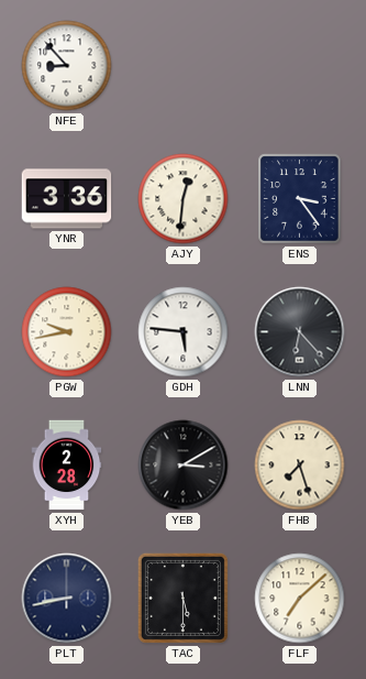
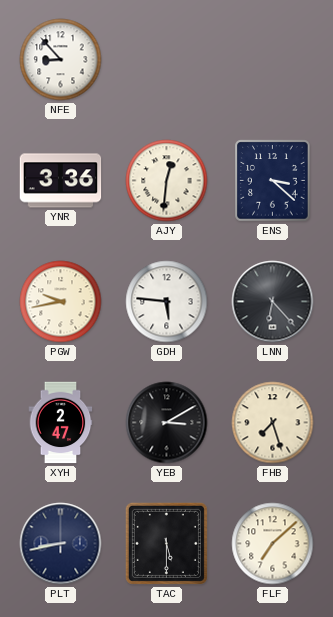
ENS: 3:24 -> 3:22 (273, 181)
XYH: 2:28 -> 2:47 (61, 423)
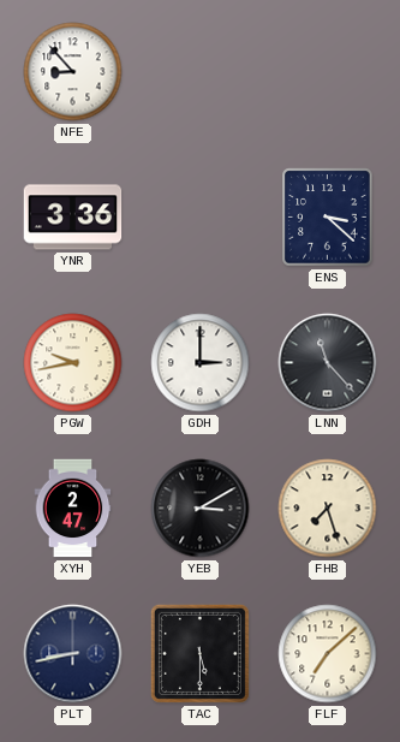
AJY: 12:31 -> none (167, 181)
GDH: 5:46 -> 3:00 (201, 363)
LNN: 6:23 -> 11:23 (328, 363)
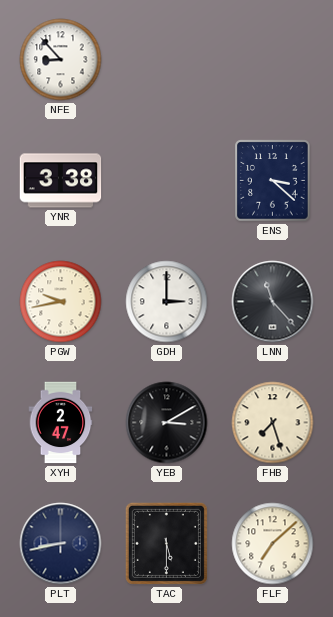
YNR: 3:36 -> 3:38 (61, 181)
